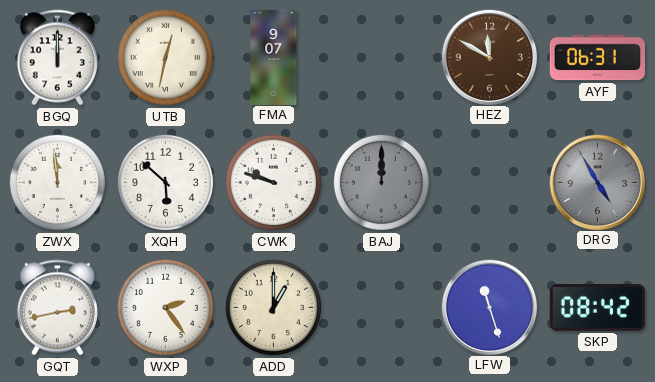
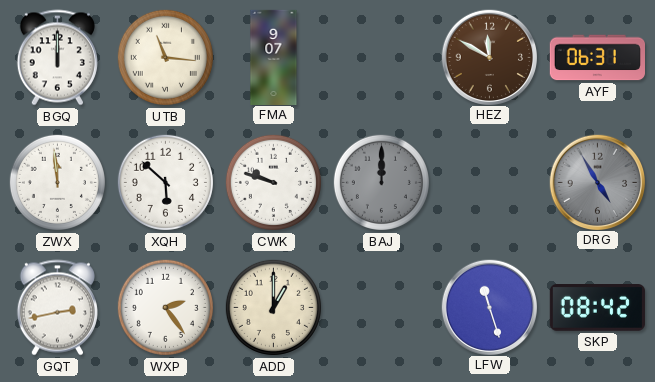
UTB: 12:32 -> 11:16 (165, 57)
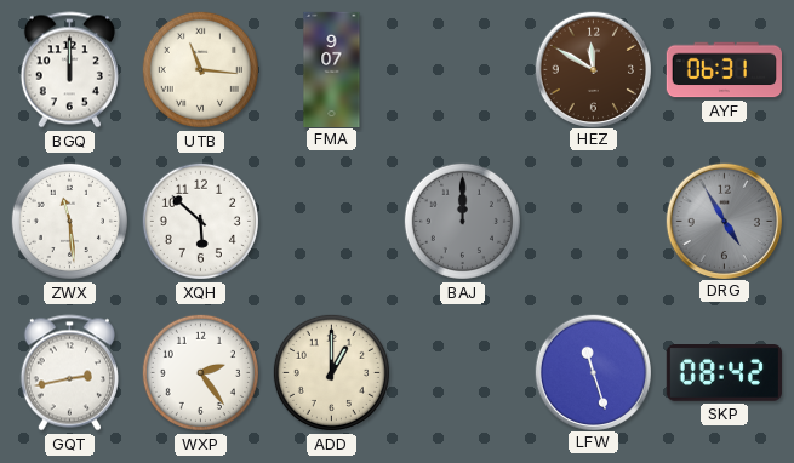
ZWX: 11:59 -> 11:29 (69, 221)
CWK: 9:48 -> none (273, 182)
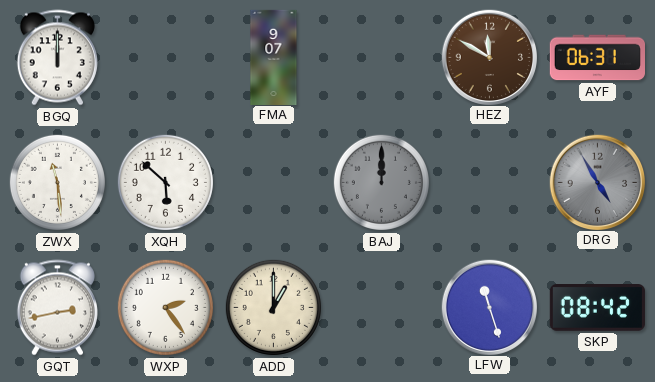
UTB: 11:16 -> none (200, 69)
